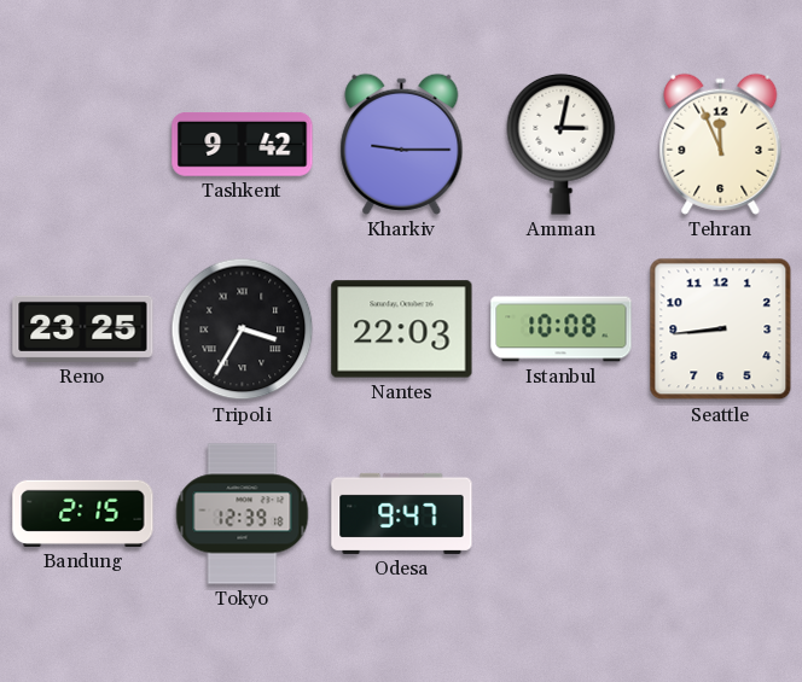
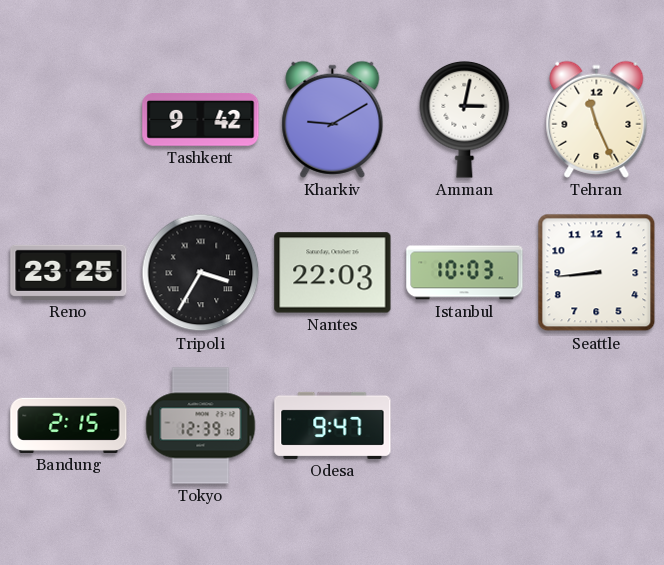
Kharkiv: 9:15 -> 9:10 (333, 119)
Tehran: 11:56 -> 11:26 (597, 119)
Istanbul: 10:08 -> 10:03 (465, 273)
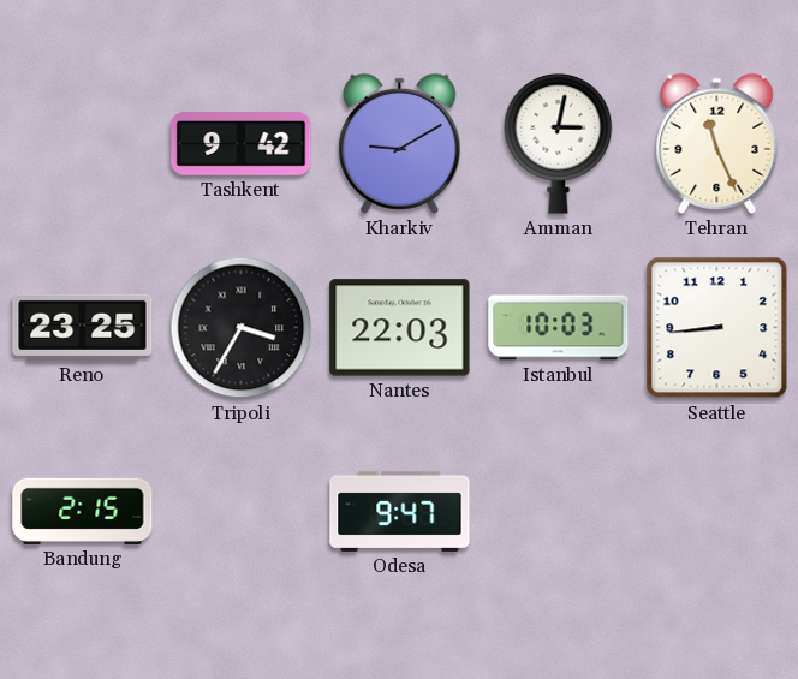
Tokyo: 12:39 -> none (201, 426)
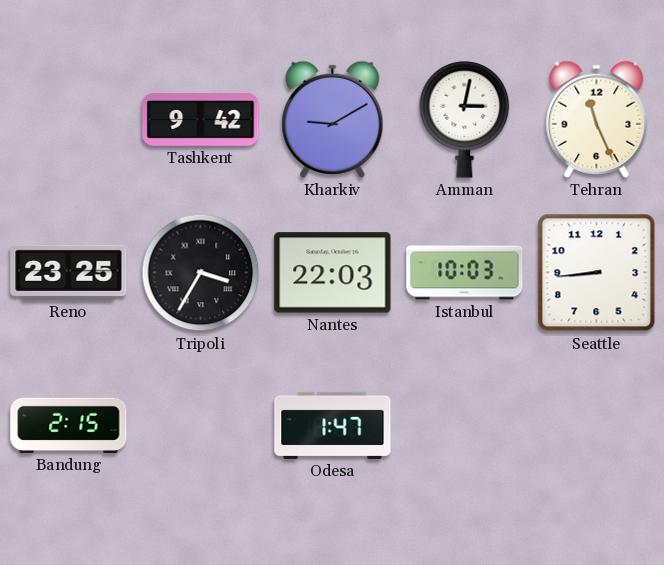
Odesa: 9:47 -> 1:47 (333, 425)
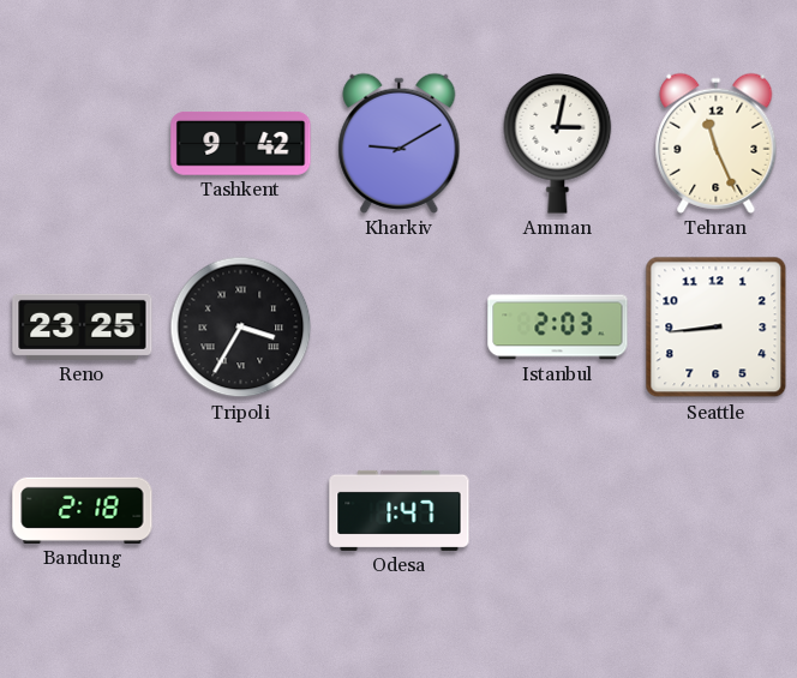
Nantes: 22:03 -> none (333, 273)
Istanbul: 10:03 -> 2:03 (558, 328)
Bandung: 2:15 -> 2:18 (83, 510)
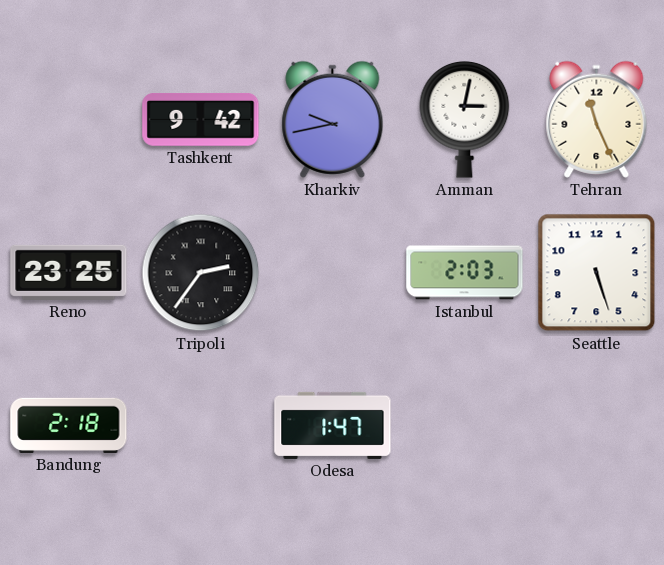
Kharkiv: 9:10 -> 9:43 (333, 119)
Tripoli: 3:35 -> 2:36 (201, 273)
Seattle: 8:44 -> 5:27 (597, 273)
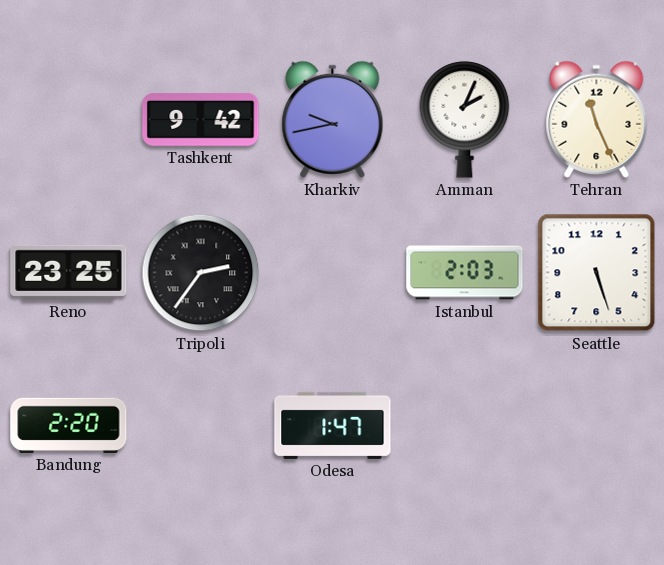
Amman: 3:02 -> 2:04 (465, 119)
Bandung: 2:18 -> 2:20 (69, 425)
